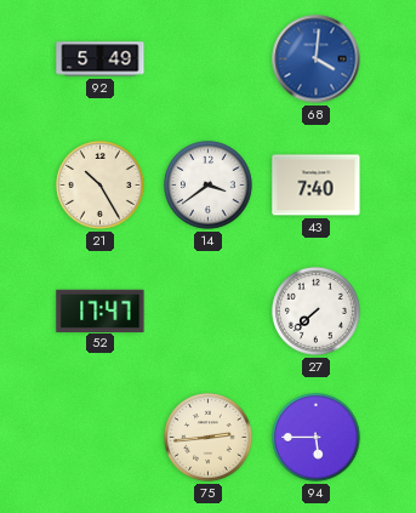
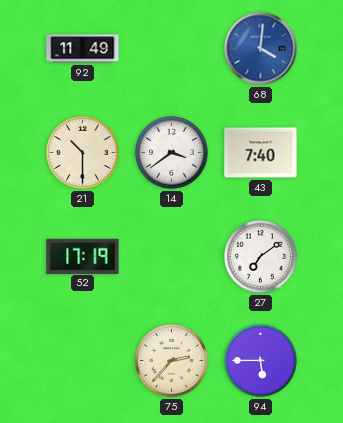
92: 5:49 -> 11:49 (83, 49)
21: 10:25 -> 10:30 (83, 153)
52: 17:47 -> 17:19 (83, 256)
27: 7:38 -> 7:09 (261, 257)
75: 2:44 -> 2:37 (172, 361)
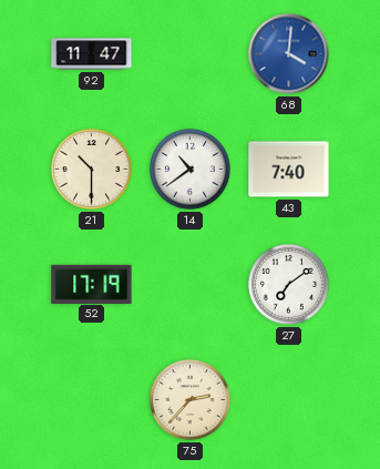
92: 11:49 -> 11:47 (92, 54)
14: 3:39 -> 10:39 (191, 170)
94: 5:45 -> none (261, 361)
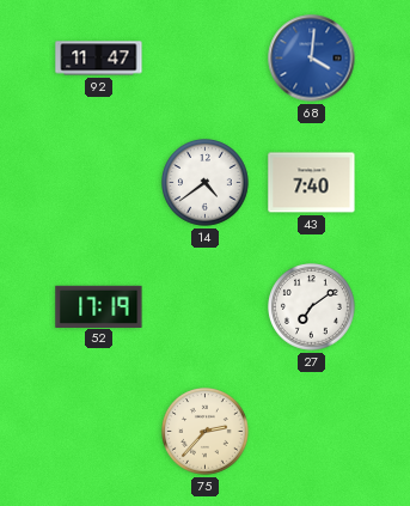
21: 10:30 -> none (92, 170)
14: 10:39 -> 4:39 (206, 183)
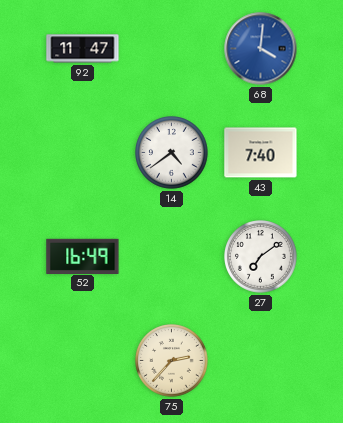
52: 17:19 -> 16:49 (83, 256)
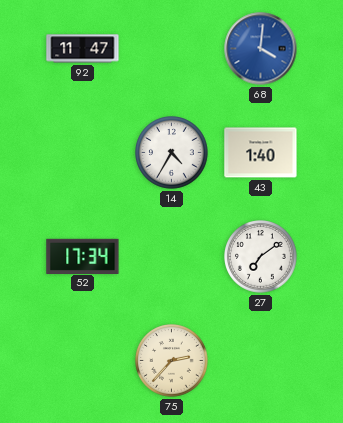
14: 4:39 -> 4:35 (172, 153)
43: 7:40 -> 1:40 (261, 153)
52: 16:49 -> 17:34 (83, 256)
